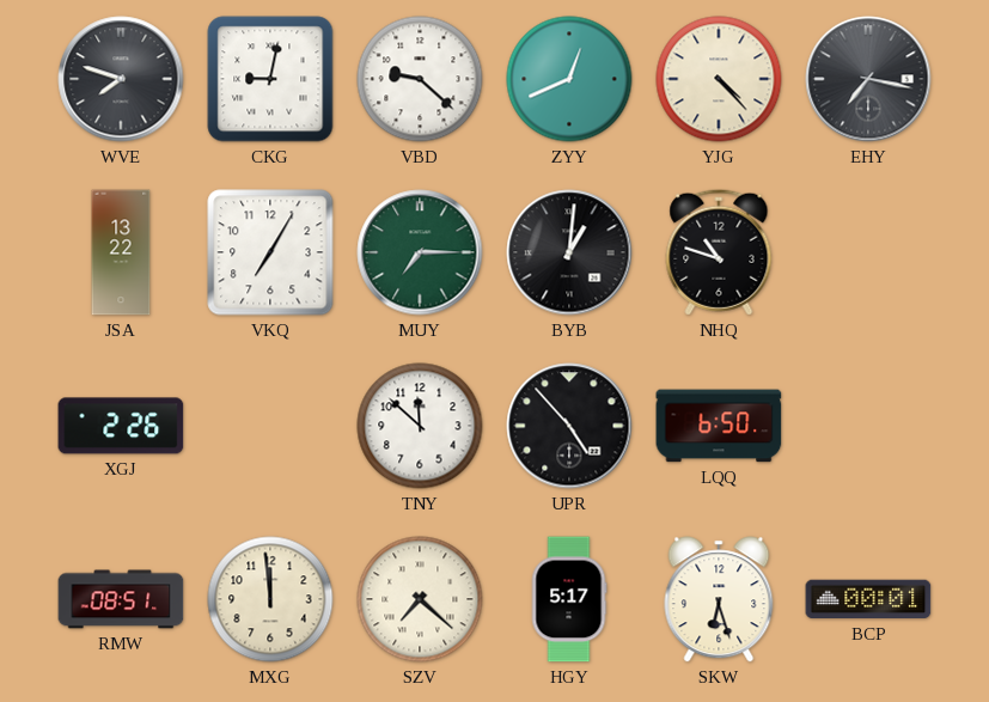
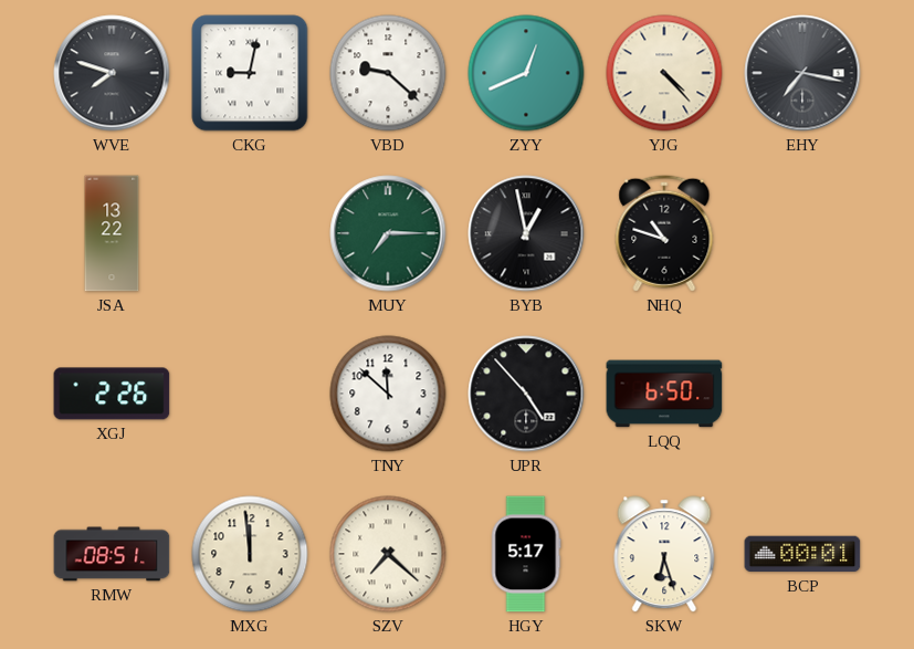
VKQ: 7:05 -> none (270, 252)
BYB: 1:01 -> 12:58 (526, 233)
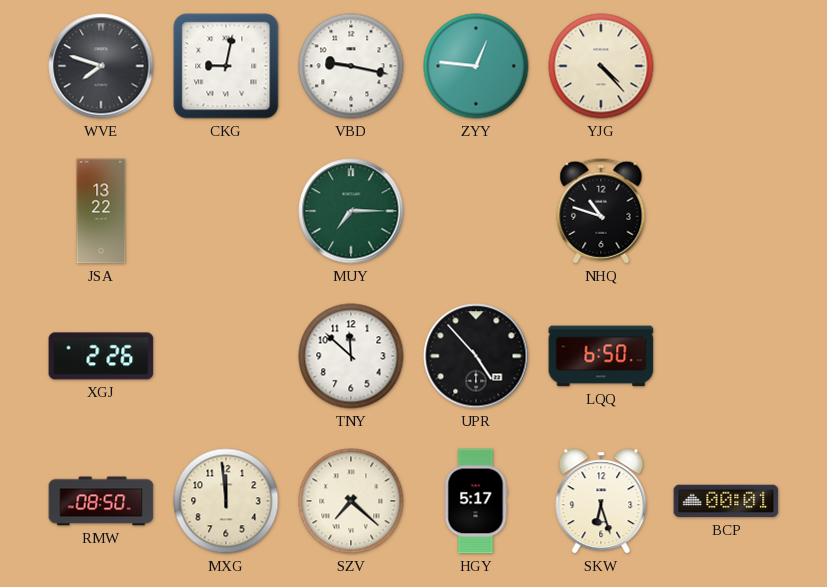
VBD: 9:22 -> 9:17 (351, 66)
ZYY: 12:41 -> 12:46 (476, 66)
EHY: 7:17 -> none (802, 73)
BYB: 12:58 -> none (526, 233)
RMW: 08:51 -> 08:50 (101, 501)
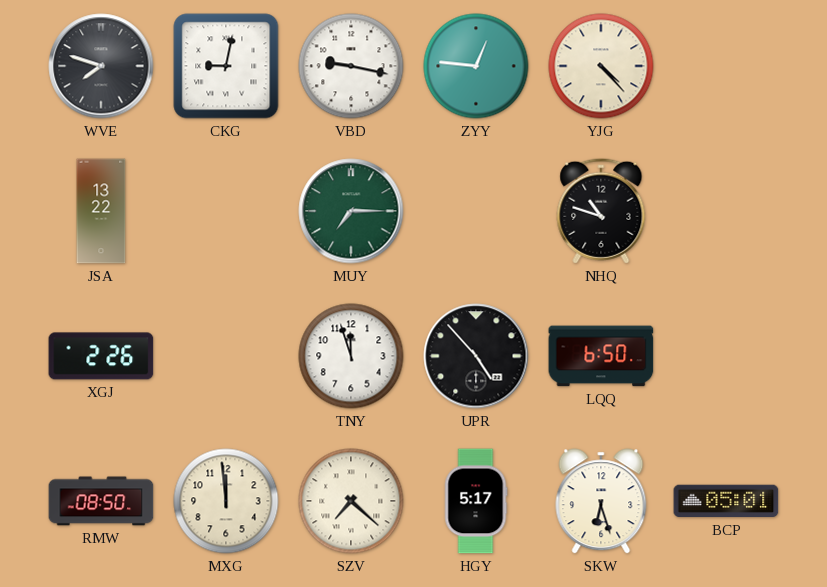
TNY: 11:52 -> 11:57 (351, 356)
BCP: 00:01 -> 05:01 (726, 501)
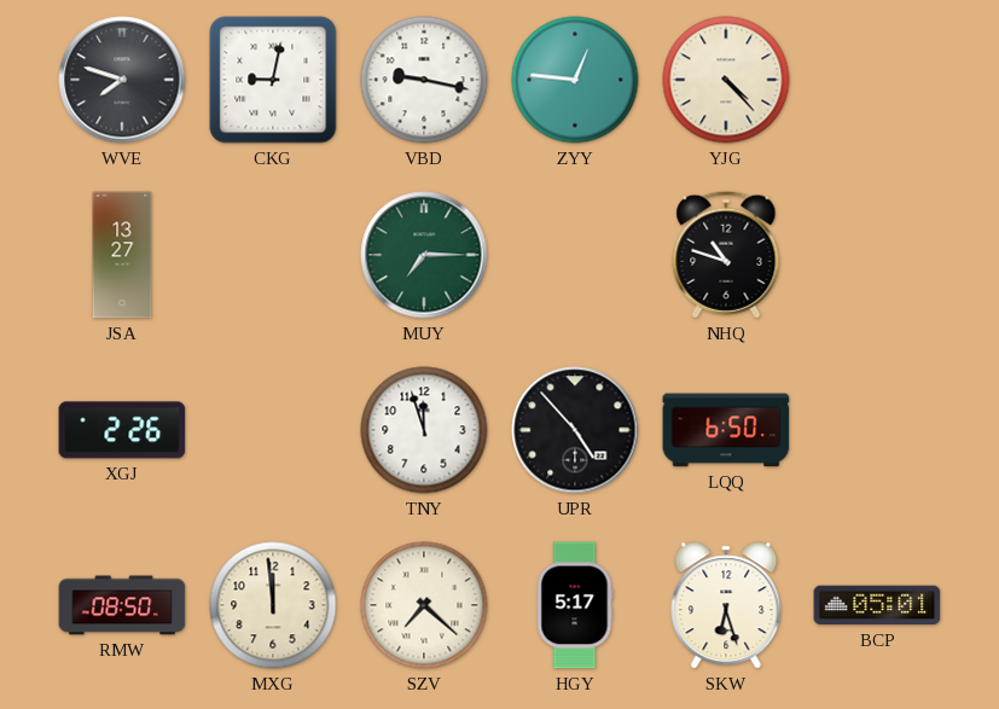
JSA: 13:22 -> 13:27 (122, 255)
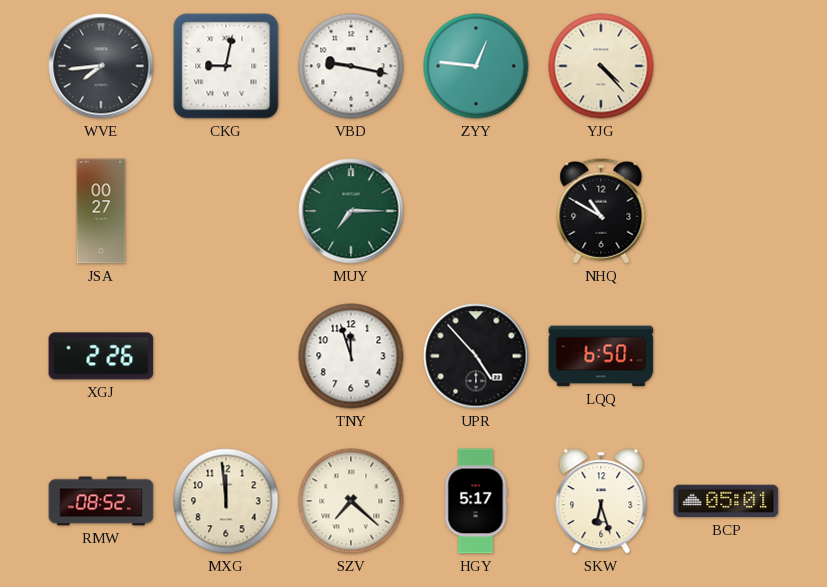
WVE: 7:48 -> 7:44 (101, 66)
JSA: 13:27 -> 00:27 (101, 211)
NHQ: 10:48 -> 10:50 (601, 211)
RMW: 08:50 -> 08:52 (101, 501)
